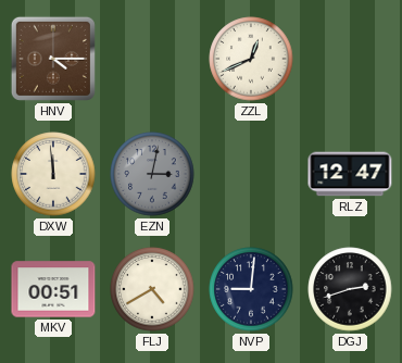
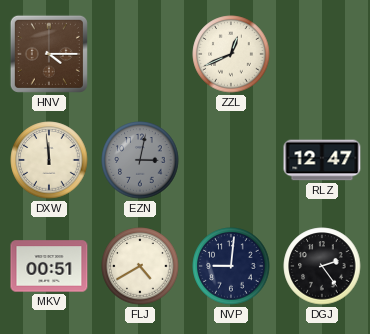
DGJ: 2:42 -> 2:24 (322, 266)
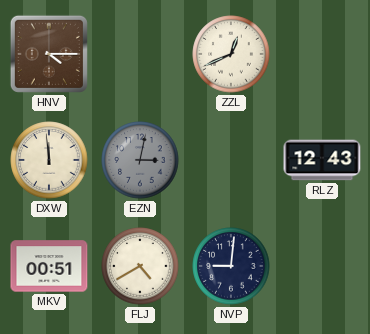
RLZ: 12:47 -> 12:43 (322, 160)
DGJ: 2:24 -> none (322, 266)
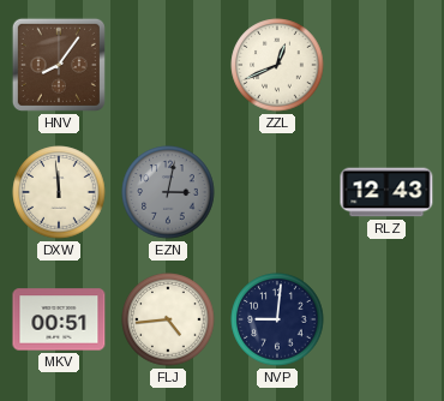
HNV: 4:15 -> 8:06 (59, 65)
FLJ: 4:40 -> 4:44 (168, 319)
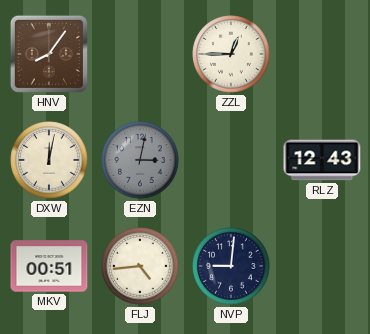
ZZL: 12:41 -> 12:45 (231, 54)
DXW: 11:59 -> 12:02 (49, 160)
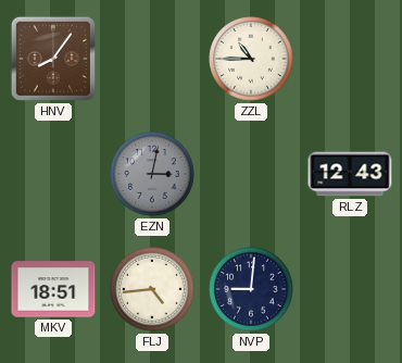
ZZL: 12:45 -> 10:45 (251, 59)
DXW: 12:02 -> none (49, 160)
MKV: 00:51 -> 18:51 (53, 289)
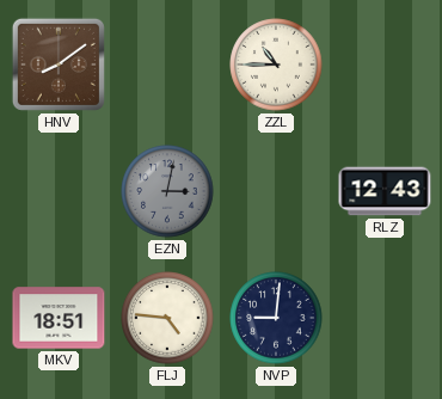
HNV: 8:06 -> 8:09 (59, 65)
FLJ: 4:44 -> 4:46 (167, 318)
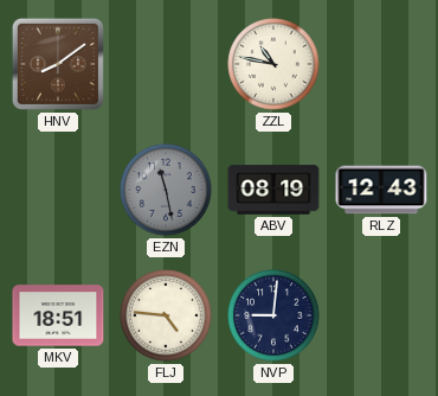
ZZL: 10:45 -> 10:47 (273, 64)
EZN: 3:02 -> 11:28 (166, 190)
ABV: none -> 08:19 (273, 190)
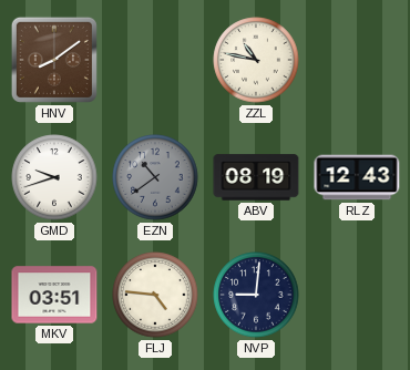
GMD: none -> 9:42 (54, 177)
EZN: 11:28 -> 10:39 (155, 177)
MKV: 18:51 -> 03:51 (54, 295)
